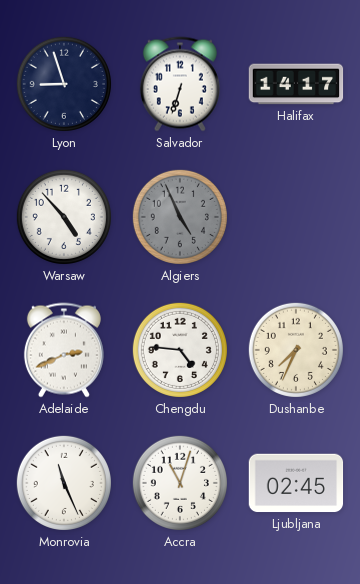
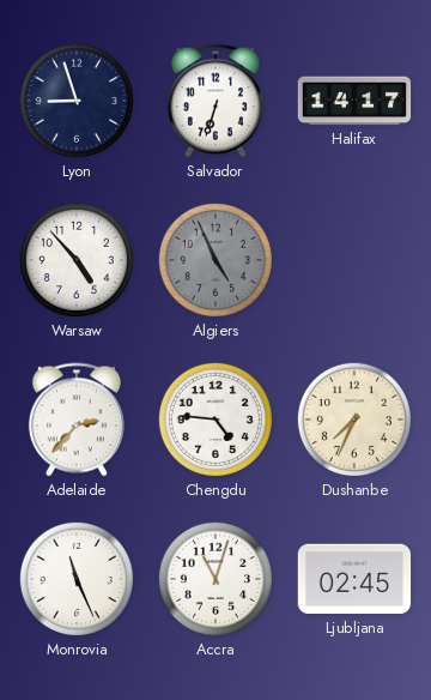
Adelaide: 2:41 -> 2:37 (77, 420)
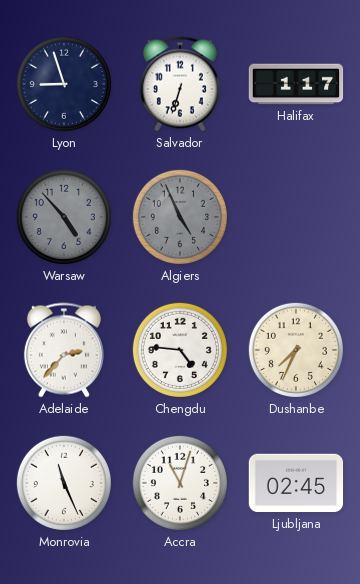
Halifax: 14:17 -> 1:17 (296, 84)
Warsaw dial: white -> grey (64, 217)
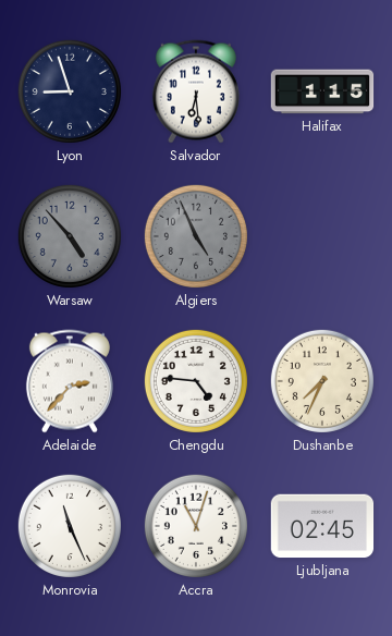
Salvador: 6:33 -> 6:29 (196, 91)
Halifax: 1:17 -> 1:15 (322, 91)
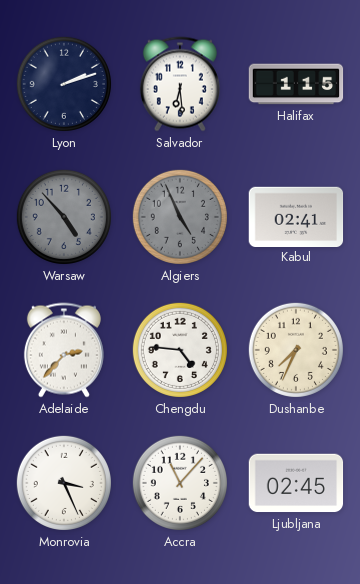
Lyon: 8:57 -> 2:12 (64, 84)
Kabul: none -> 02:41 (296, 216)
Monrovia: 11:26 -> 3:26 (64, 483)
Accra: 11:03 -> 11:07 (180, 483)
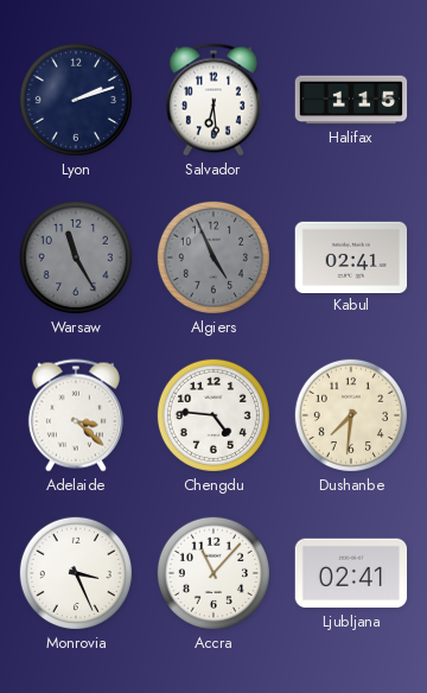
Warsaw: 4:53 -> 11:25 (76, 258)
Adelaide: 2:37 -> 3:22 (76, 415)
Dushanbe: 7:34 -> 7:31 (351, 415)
Ljubljana: 02:45 -> 02:41 (351, 573)
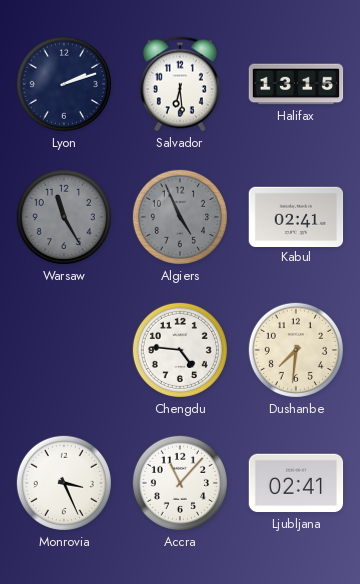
Halifax: 1:15 -> 13:15 (296, 84)
Adelaide: 3:22 -> none (76, 415)
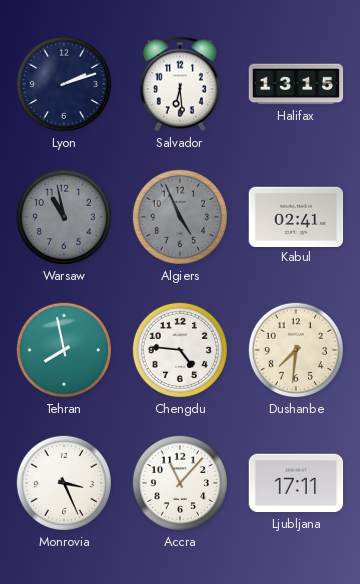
Warsaw: 11:25 -> 10:58 (64, 217)
Tehran: none -> 7:58 (64, 350)
Ljubljana: 02:41 -> 17:11 (296, 483)
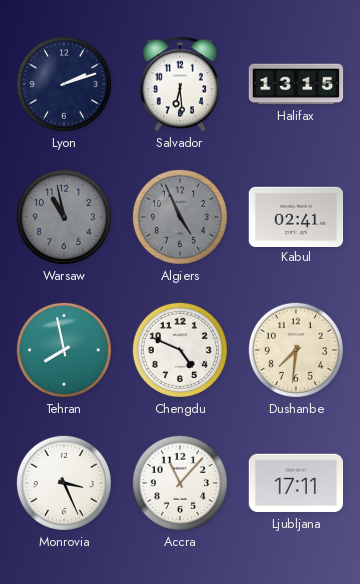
Chengdu: 4:46 -> 4:49 (180, 350)
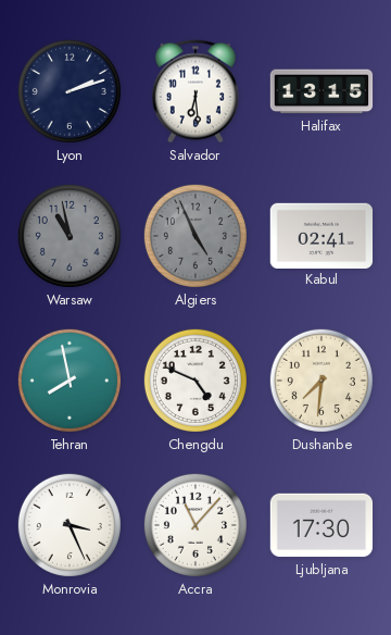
Ljubljana: 17:11 -> 17:30 (321, 525)
